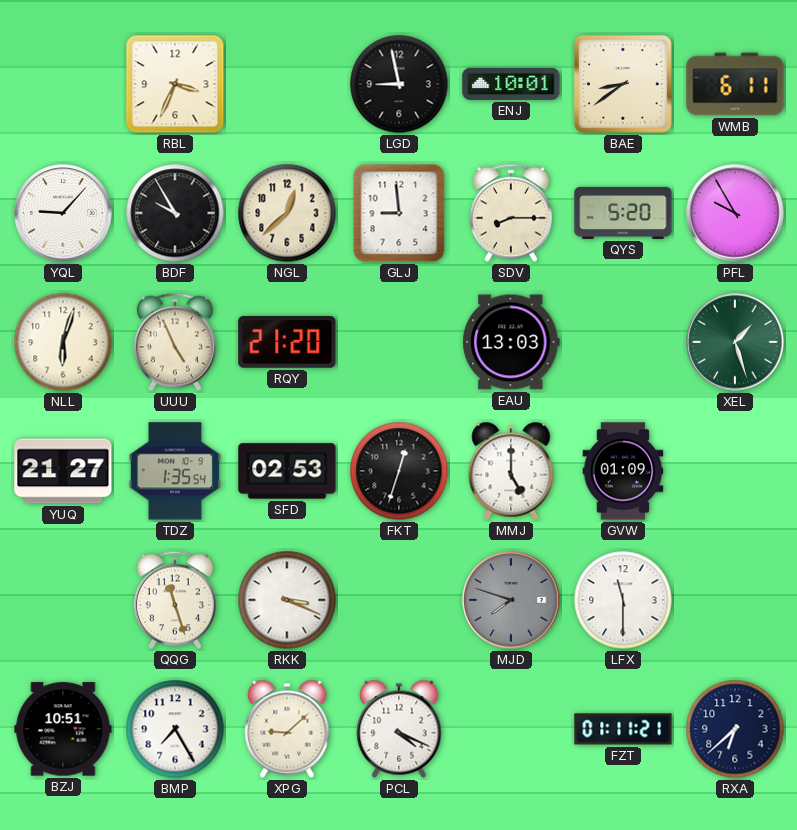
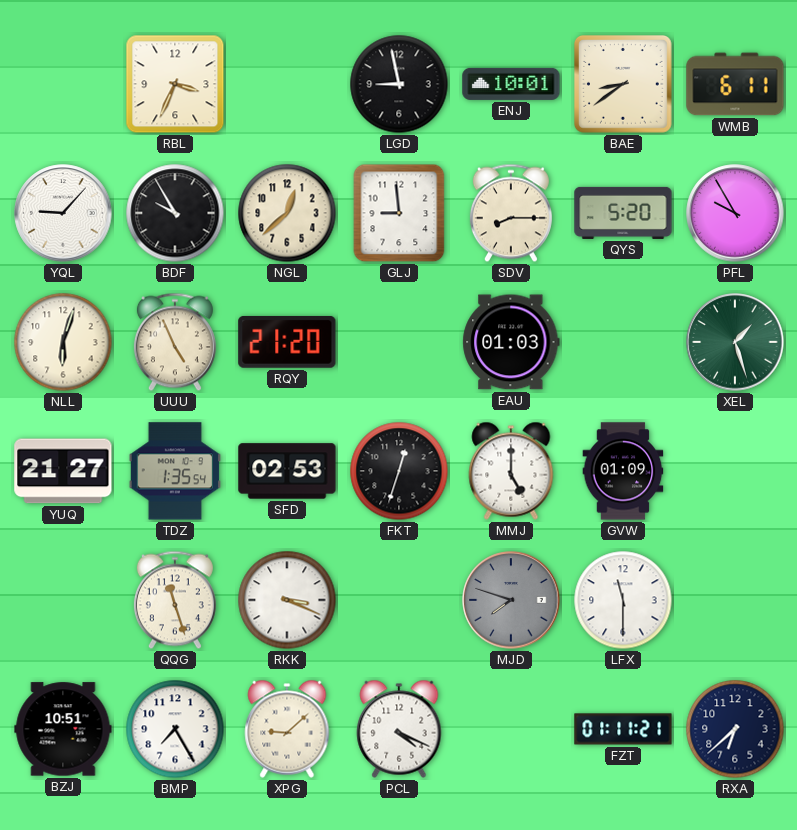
EAU: 13:03 -> 01:03 (511, 342)
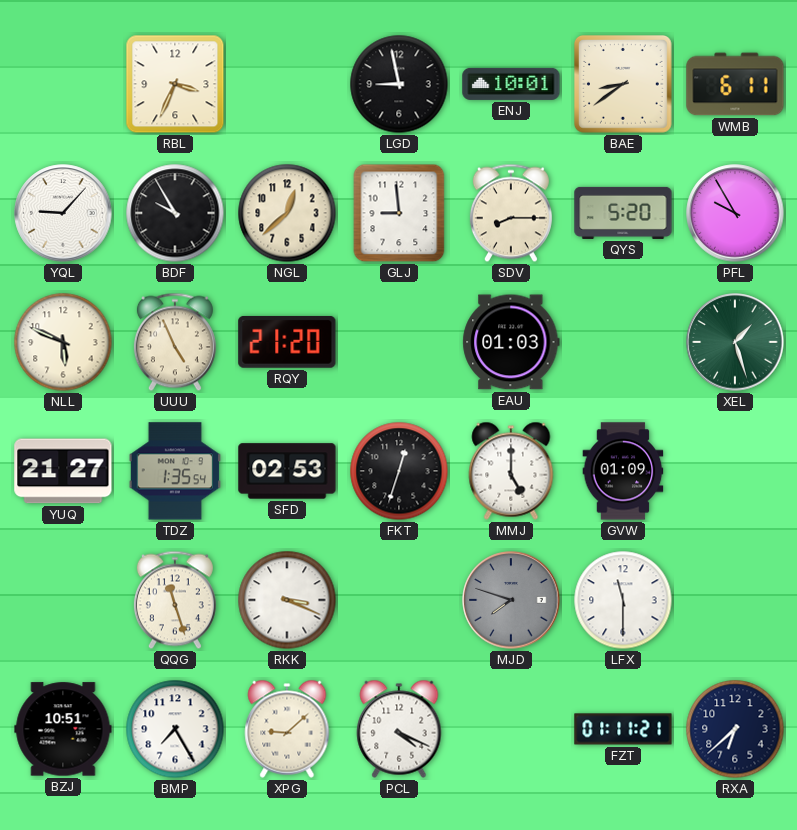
NLL: 6:03 -> 5:49 (63, 342)
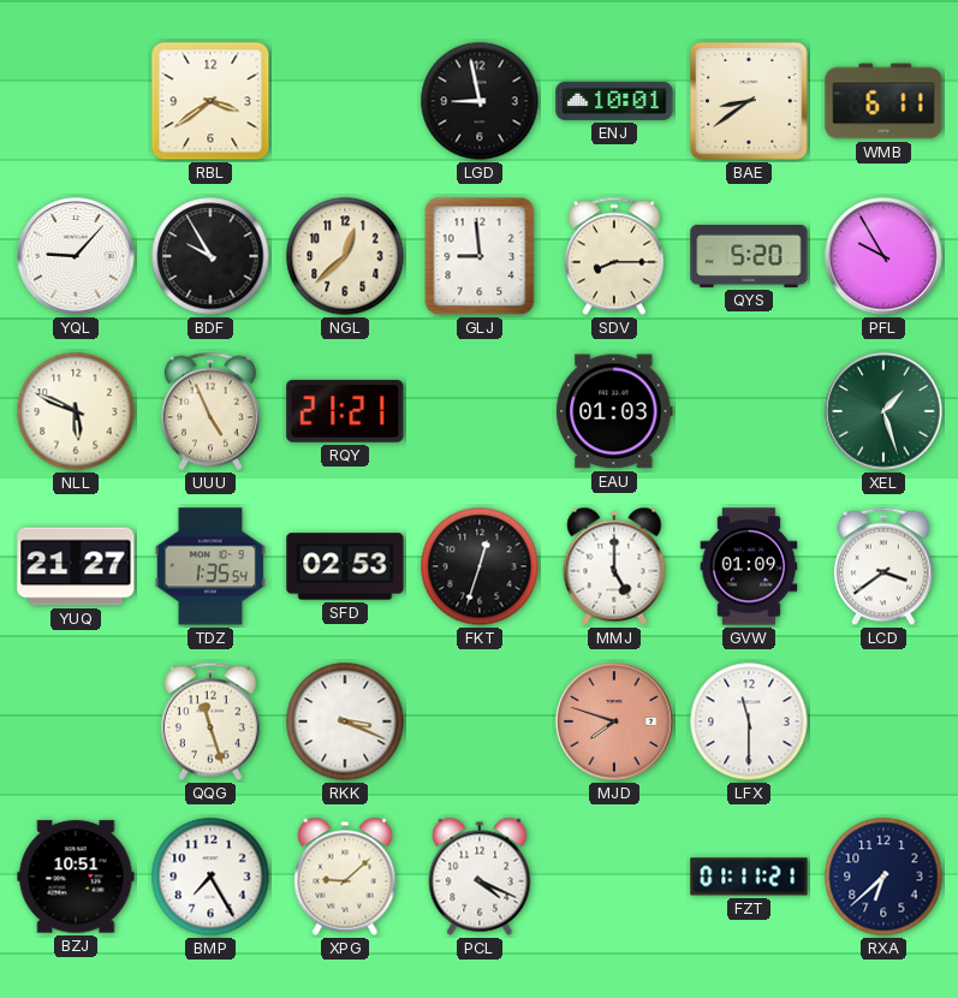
RBL: 3:34 -> 3:39 (210, 101)
RQY: 21:20 -> 21:21 (345, 411)
LCD: none -> 3:39 (883, 566)
MJD dial: grey -> salmon (614, 721)
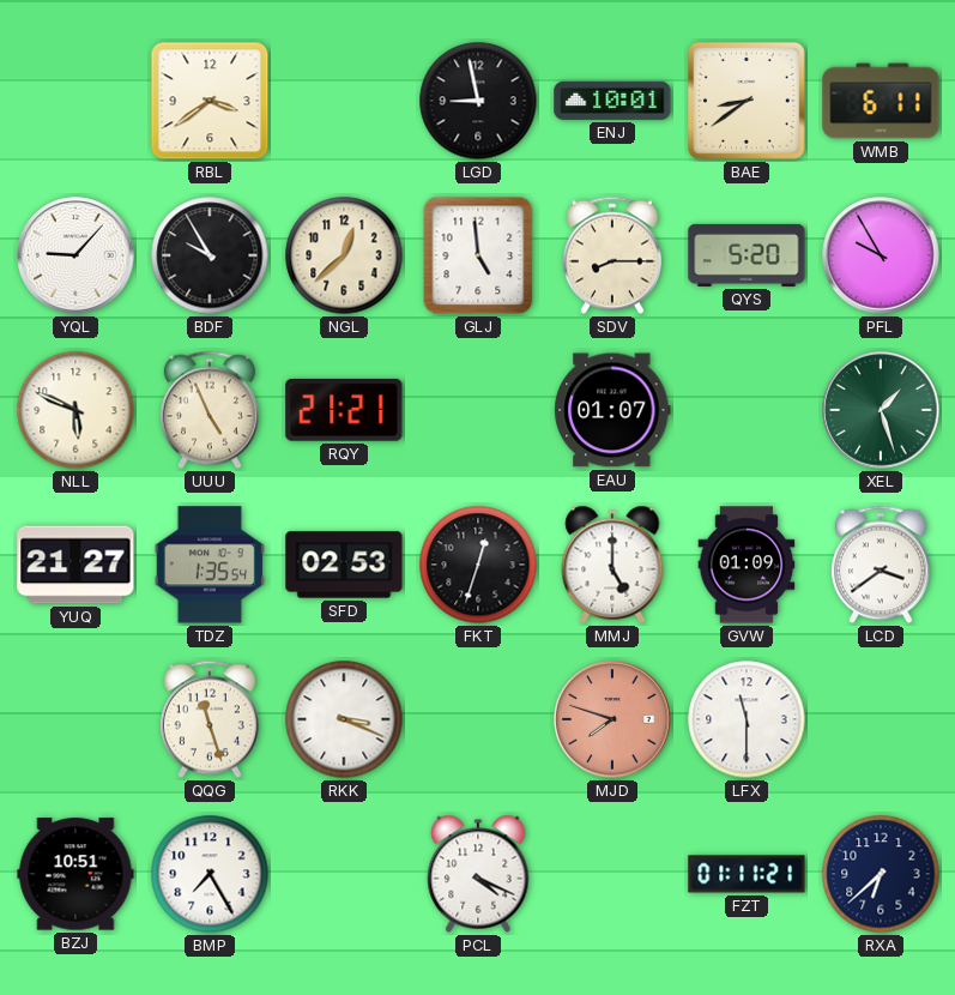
GLJ: 8:59 -> 4:59 (478, 255)
EAU: 01:03 -> 01:07 (612, 410)
XPG: 9:08 -> none (345, 877)
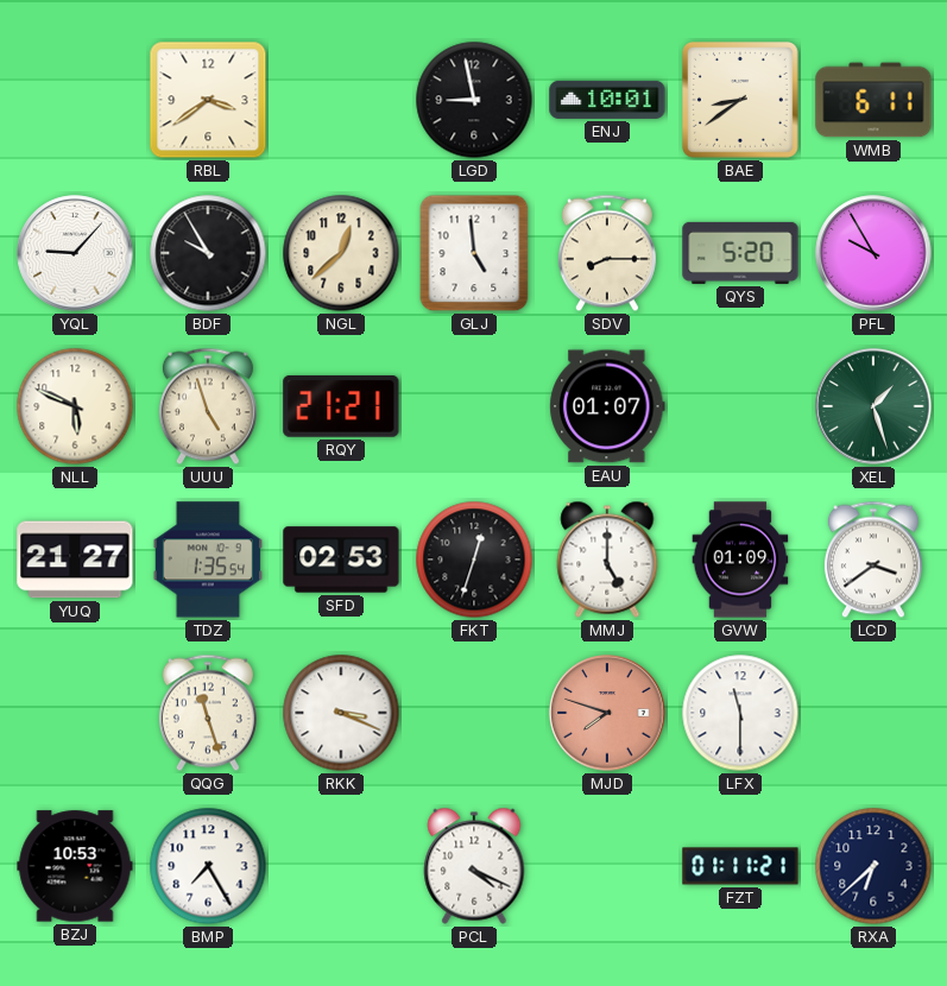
UUU: 4:56 -> 4:57 (208, 406)
BZJ: 10:51 -> 10:53 (75, 866)
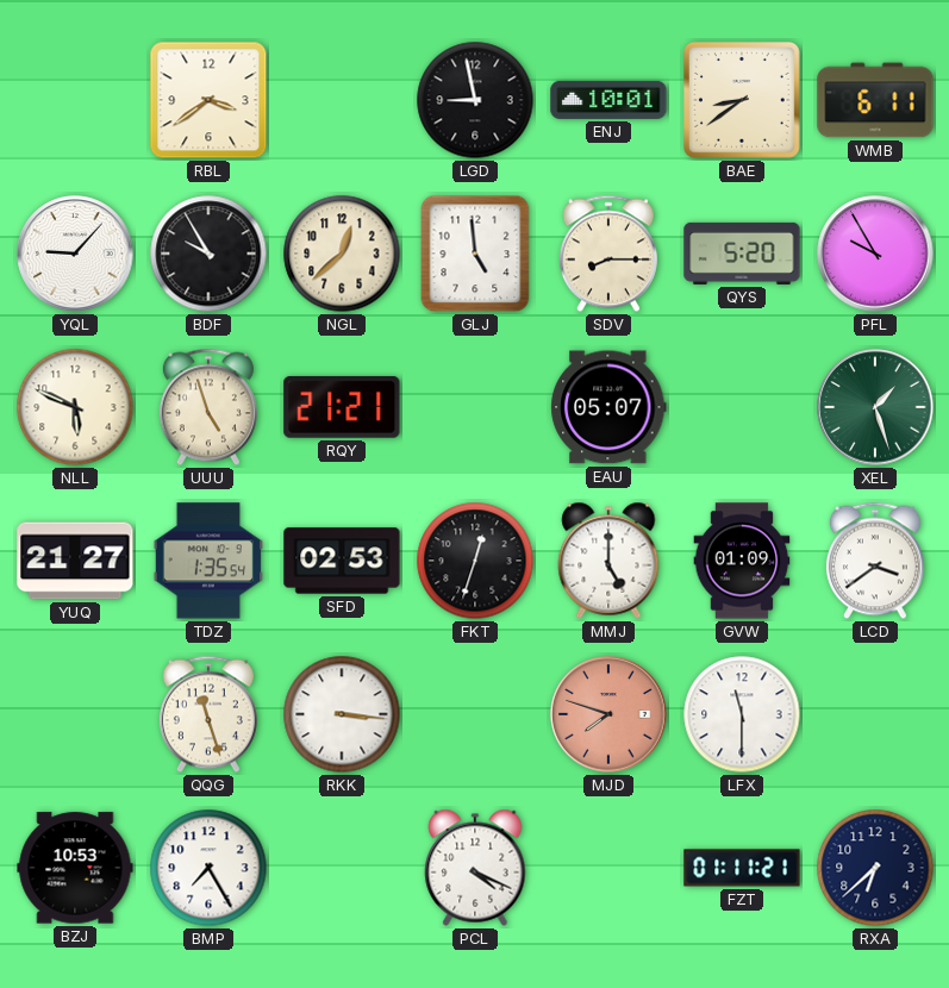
EAU: 01:07 -> 05:07 (608, 407)
RKK: 3:19 -> 3:16 (342, 714)
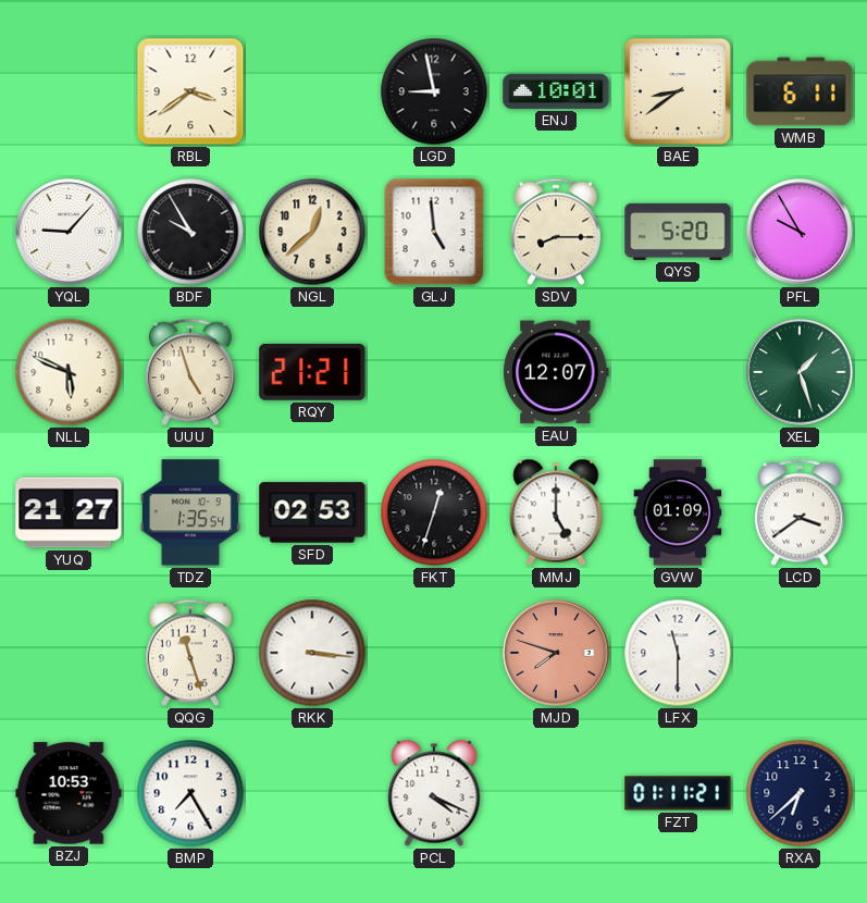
EAU: 05:07 -> 12:07 (556, 372)
